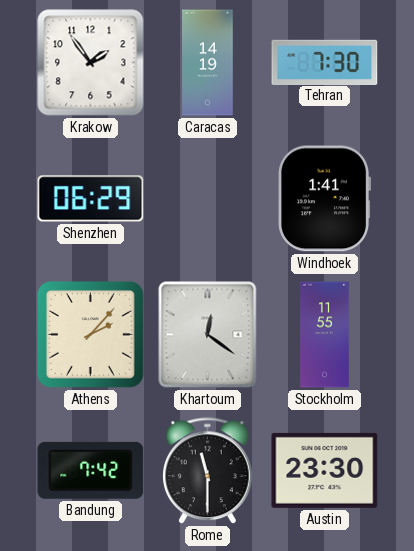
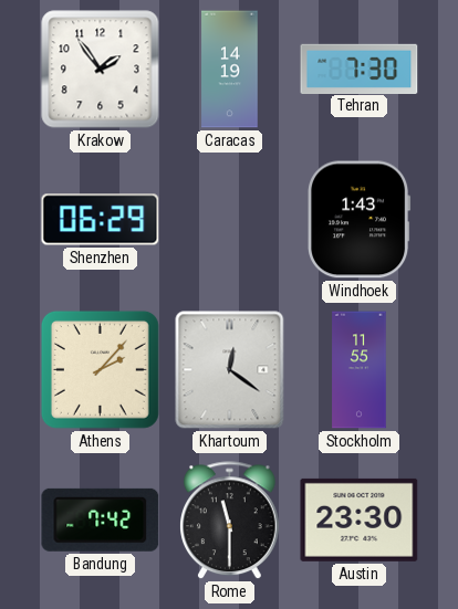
Windhoek: 1:41 -> 1:43 (360, 220)
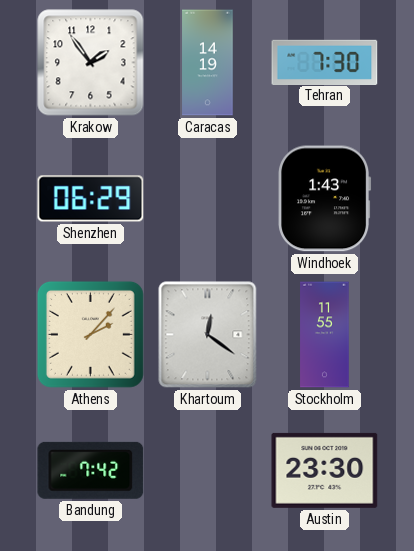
Rome: 11:30 -> none (230, 521)
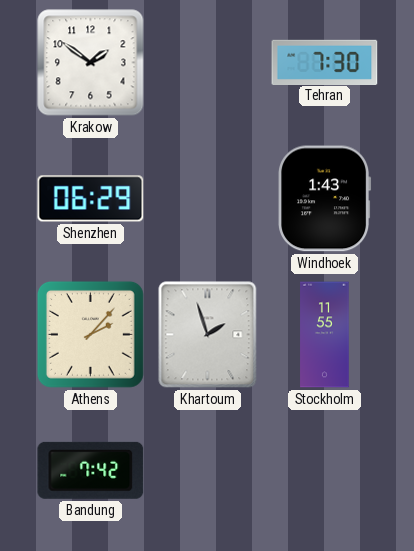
Krakow: 1:54 -> 1:51 (91, 63)
Caracas: 14:19 -> none (208, 63)
Khartoum: 12:21 -> 1:57 (208, 335)
Austin: 23:30 -> none (325, 470)
